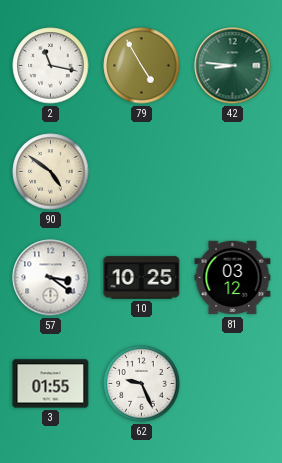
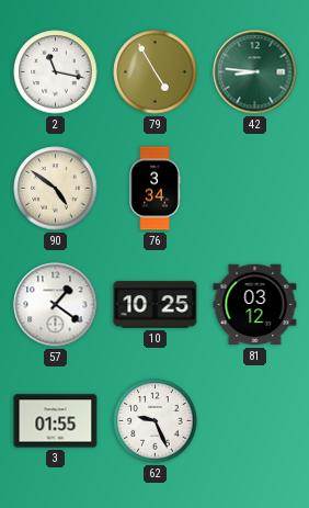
76: none -> 3:34 (154, 189)
57: 3:21 -> 1:21 (56, 305)
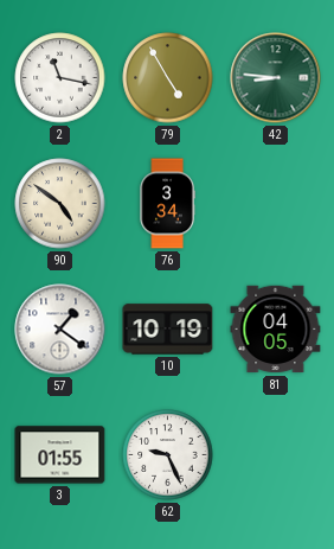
10: 10:25 -> 10:19 (168, 330)
81: 03:12 -> 04:05 (276, 330)
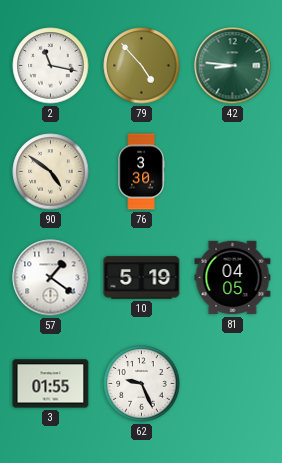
79: 4:55 -> 4:53 (142, 66)
76: 3:34 -> 3:30 (141, 172)
10: 10:19 -> 5:19 (142, 278)
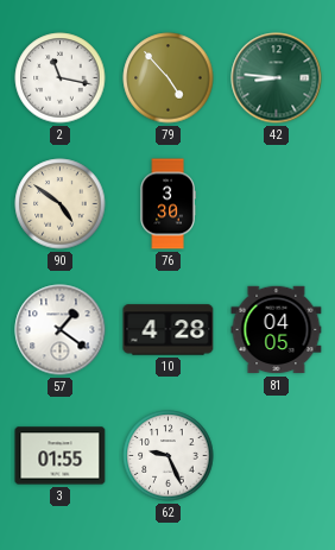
10: 5:19 -> 4:28 (169, 330)
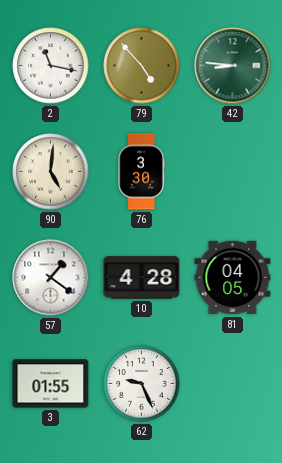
90: 4:51 -> 5:01 (51, 172)
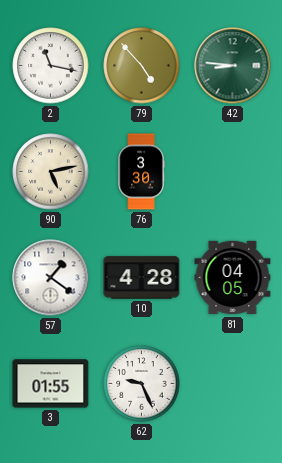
90: 5:01 -> 5:13 (51, 172)
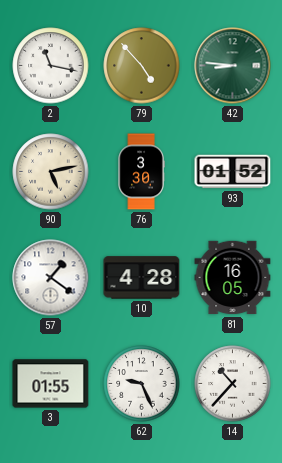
93: none -> 01:52 (233, 172)
81: 04:05 -> 16:05 (233, 278)
14: none -> 10:37 (233, 384)
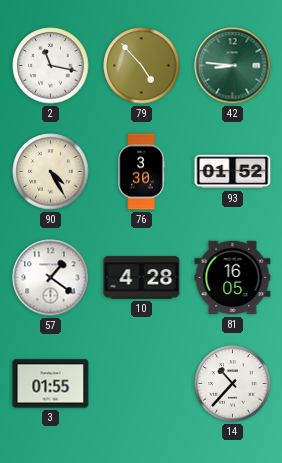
90: 5:13 -> 4:25 (51, 172)
62: 9:26 -> none (142, 384)
